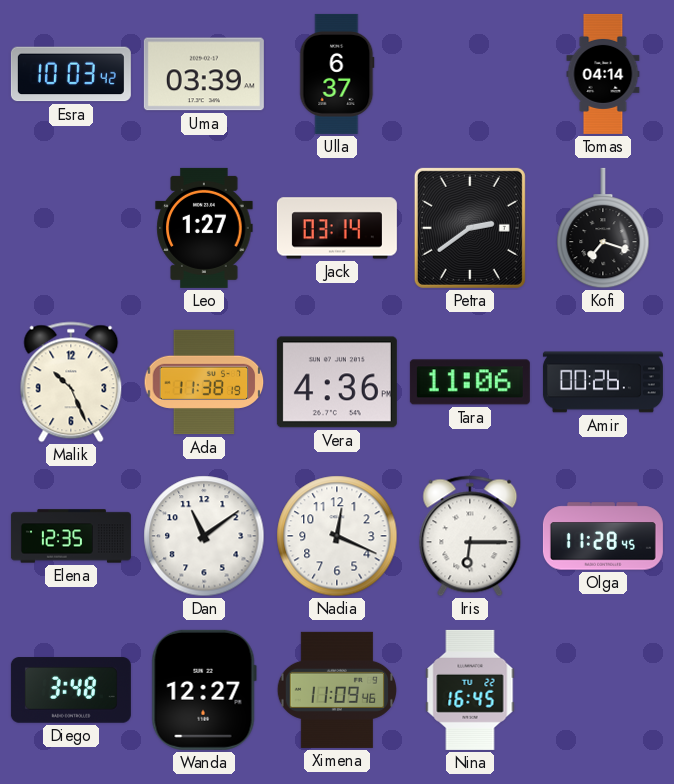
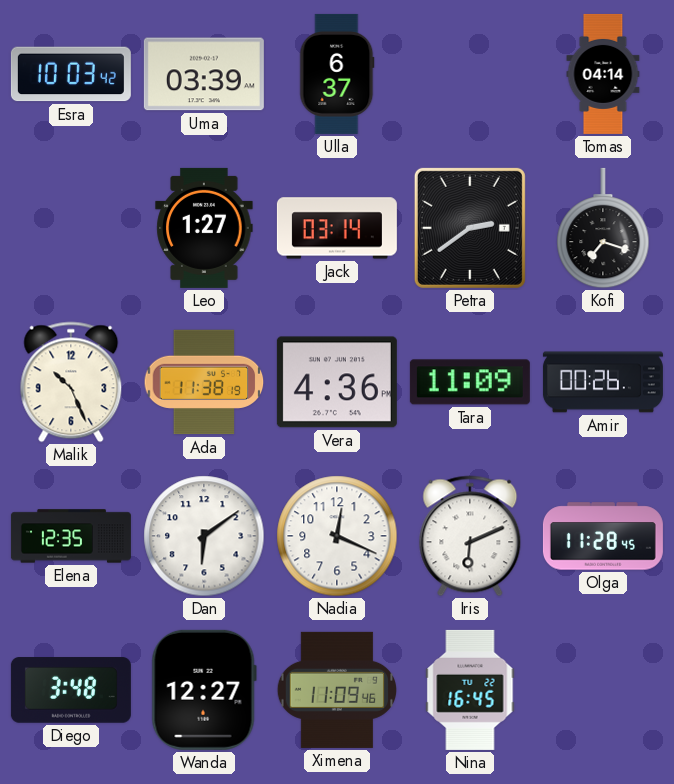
Tara: 11:06 -> 11:09 (470, 382)
Dan: 11:09 -> 6:09 (204, 536)
Iris: 6:15 -> 6:11 (470, 536)
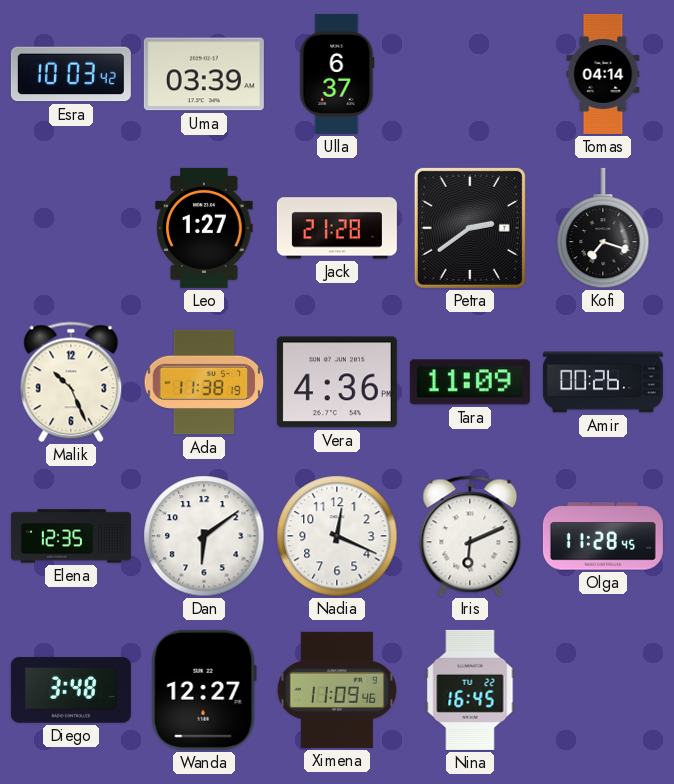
Jack: 03:14 -> 21:28 (337, 228)
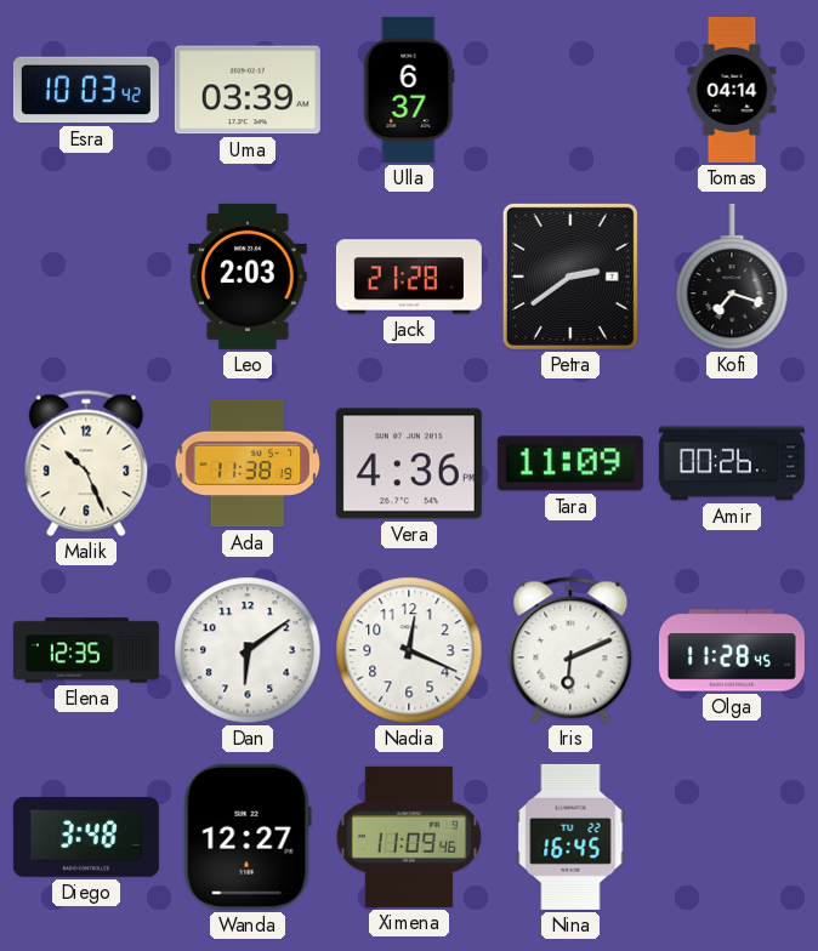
Leo: 1:27 -> 2:03 (248, 277)
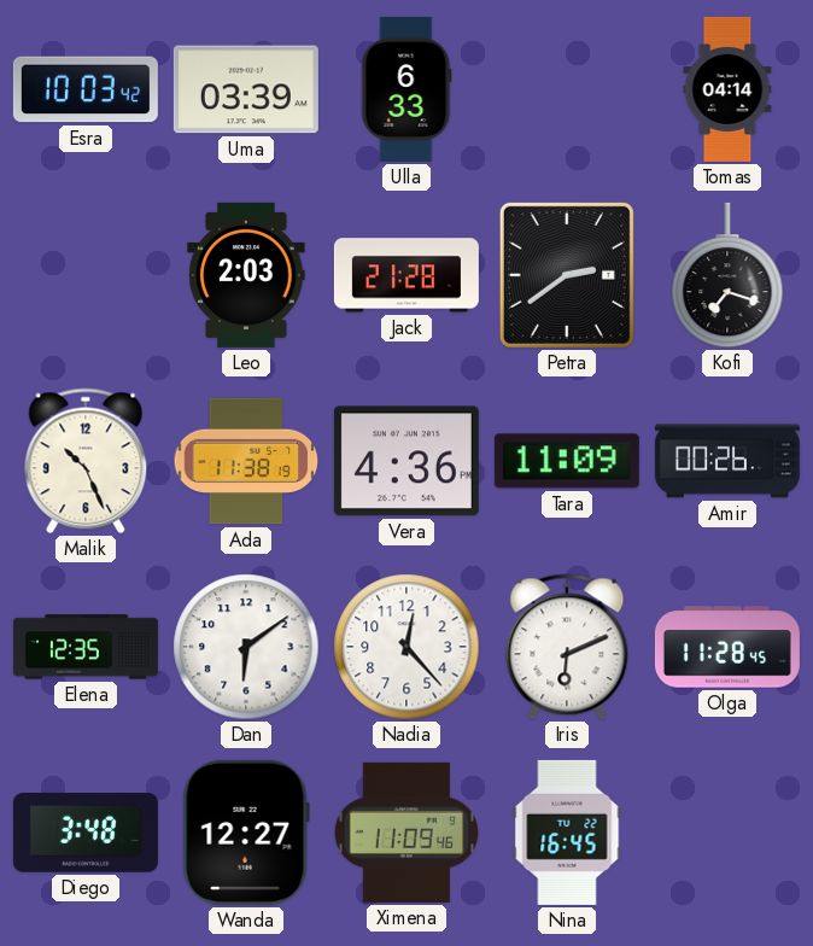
Ulla: 6:37 -> 6:33 (406, 89)
Nadia: 12:19 -> 12:23 (406, 647)
